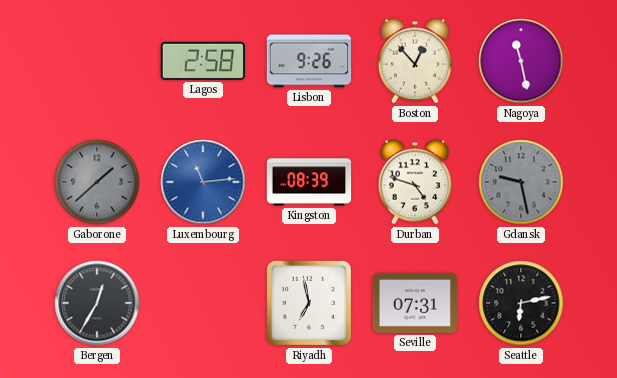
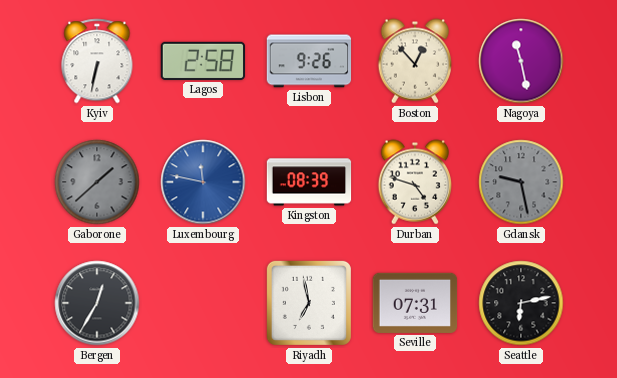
Kyiv: none -> 6:32 (97, 61)
Luxembourg: 11:14 -> 11:47 (203, 182)
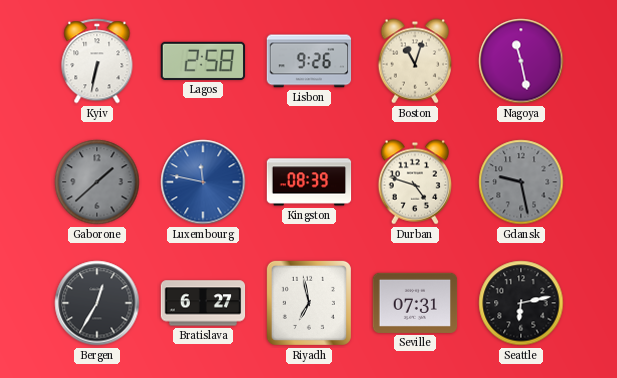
Boston: 12:53 -> 11:03 (414, 61)
Bratislava: none -> 6:27 (203, 303)
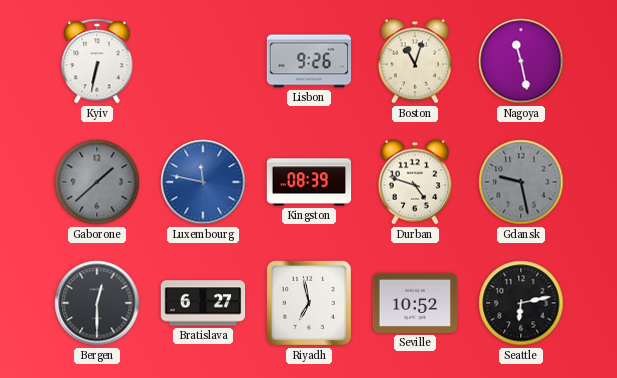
Lagos: 2:58 -> none (203, 61)
Bergen: 12:35 -> 12:30 (97, 303)
Seville: 07:31 -> 10:52 (415, 303)
